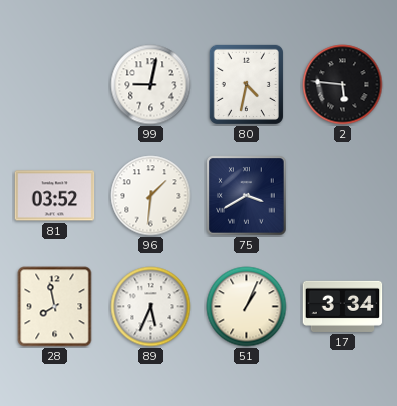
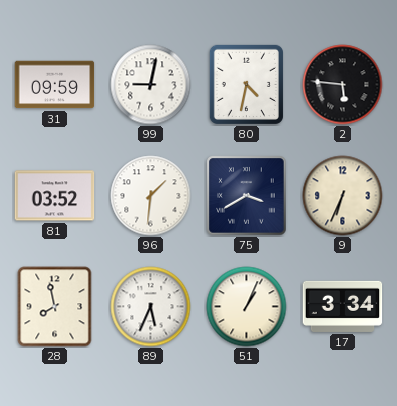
31: none -> 09:59 (55, 85)
9: none -> 6:34 (343, 196)
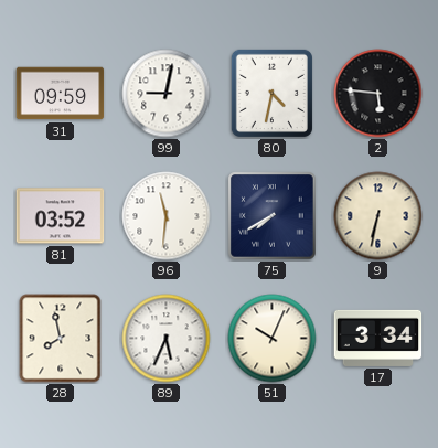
96: 1:31 -> 11:31 (167, 216)
75: 3:40 -> 7:40 (273, 216)
9: 6:34 -> 6:32 (378, 216)
51: 1:04 -> 10:04 (273, 339)
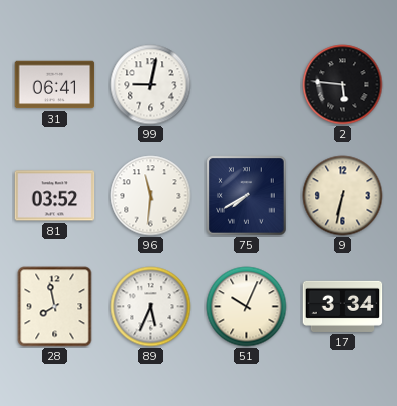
31: 09:59 -> 06:41 (55, 85)
80: 4:32 -> none (271, 93)
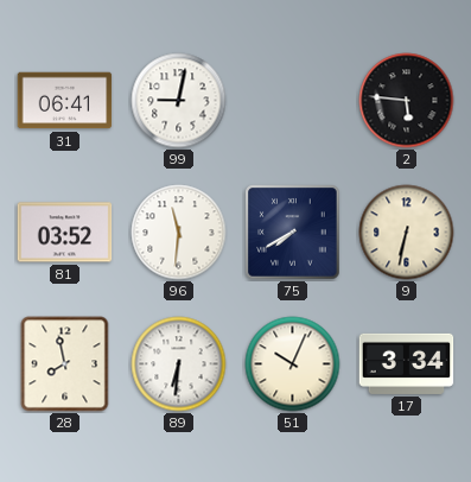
89: 5:34 -> 6:31 (179, 364)
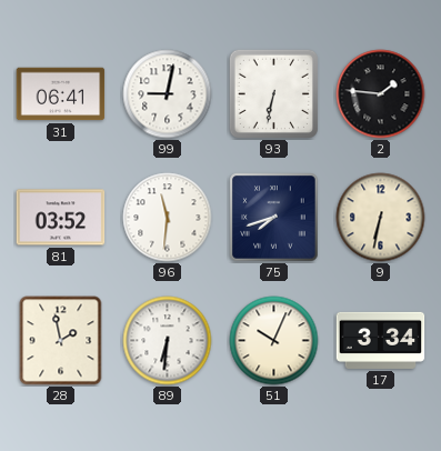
93: none -> 6:32 (273, 93)
2: 5:46 -> 1:46 (381, 94)
75: 7:40 -> 7:42 (274, 218)
28: 7:58 -> 1:58 (61, 341)
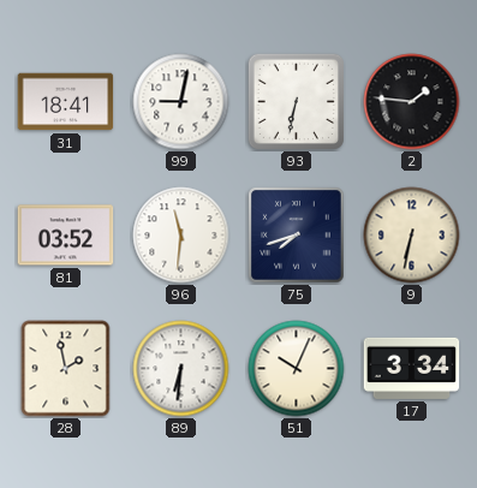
31: 06:41 -> 18:41 (66, 102)
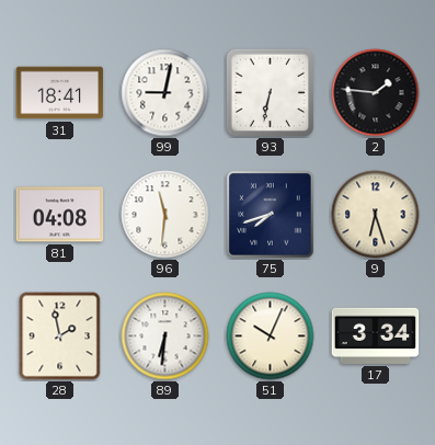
81: 03:52 -> 04:08 (60, 215)
9: 6:32 -> 6:27 (376, 215)
